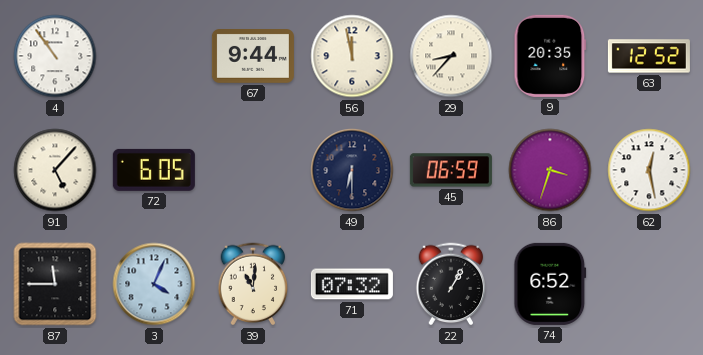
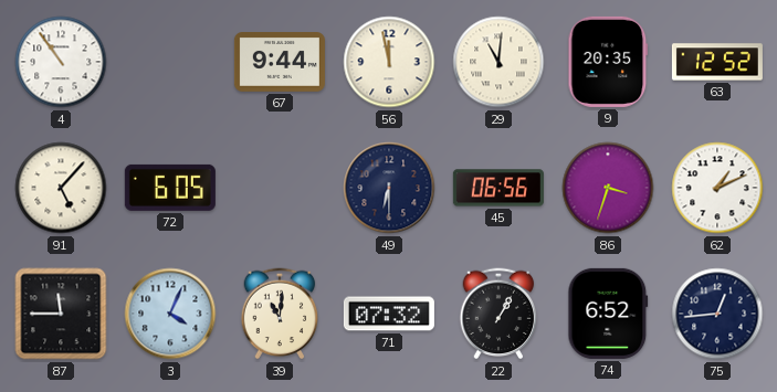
29: 8:37 -> 11:01 (498, 62)
45: 06:59 -> 06:56 (498, 188)
62: 12:28 -> 1:11 (717, 188)
75: none -> 12:44 (717, 314)
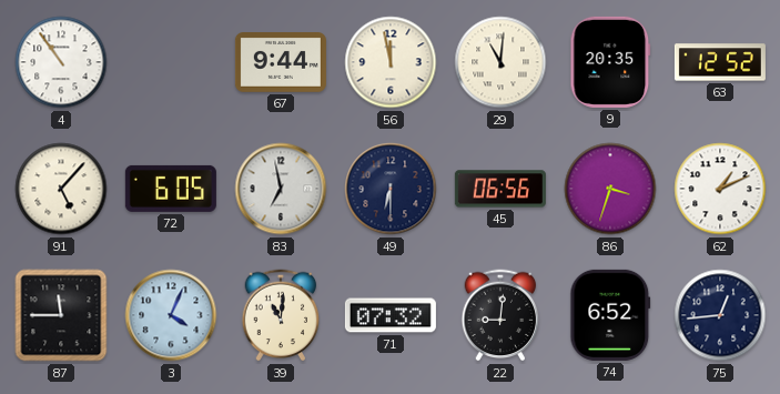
83: none -> 6:58 (281, 189)
22: 1:05 -> 9:01 (500, 315)
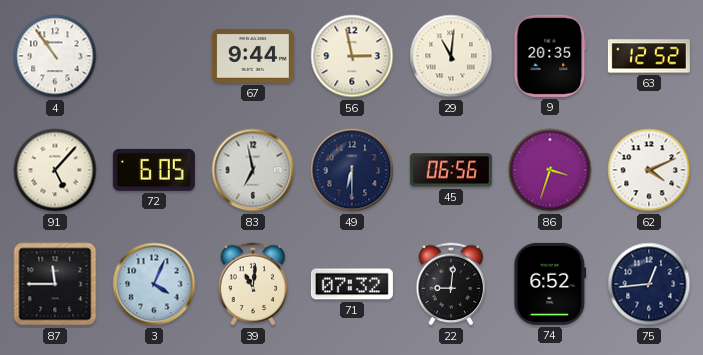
56: 11:58 -> 2:58 (352, 56)
62: 1:11 -> 4:11 (649, 170)
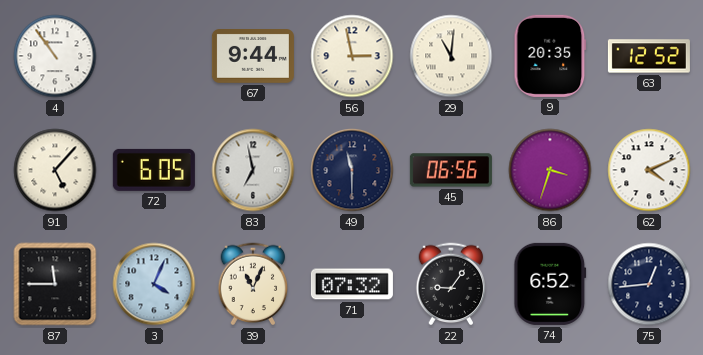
49: 6:30 -> 11:30 (352, 170)
39: 11:01 -> 11:04 (253, 284)
22: 9:01 -> 9:06 (451, 284)
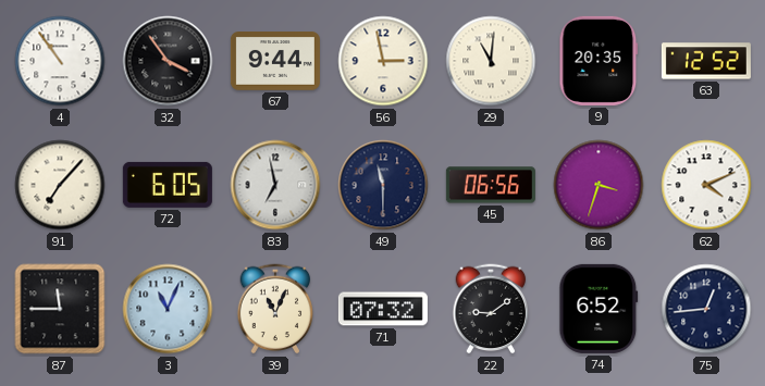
32: none -> 3:54 (168, 61)
91: 5:07 -> 7:07 (60, 185)
3: 4:04 -> 11:04 (168, 309)
22: 9:06 -> 9:09 (491, 309)
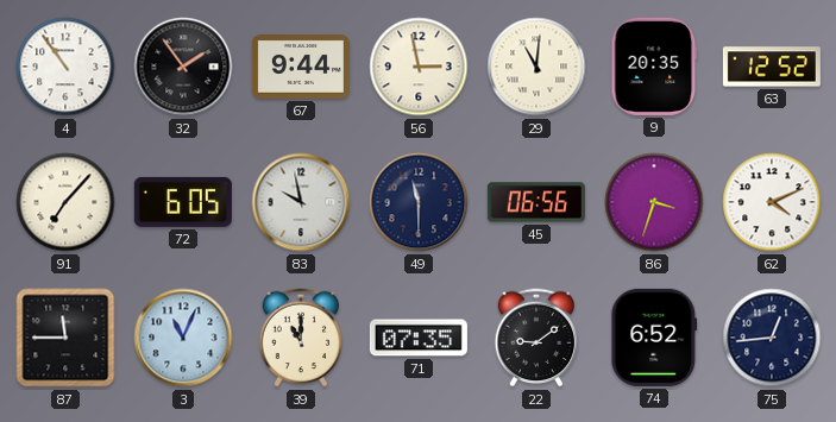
32: 3:54 -> 1:54 (183, 67)
83: 6:58 -> 9:58 (301, 202)
39: 11:04 -> 11:00 (301, 338)
71: 07:32 -> 07:35 (419, 338)
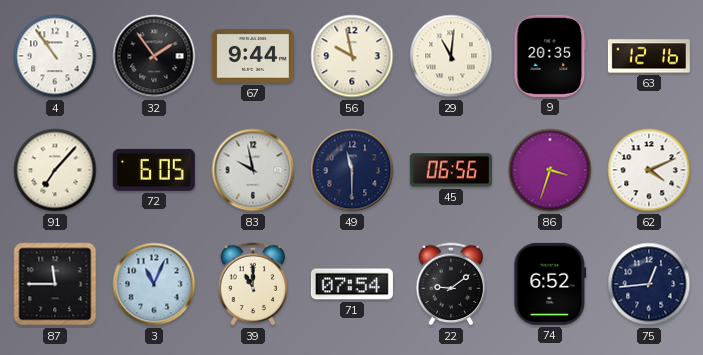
56: 2:58 -> 9:58 (352, 56)
63: 12:52 -> 12:16 (649, 56)
71: 07:35 -> 07:54 (352, 284)
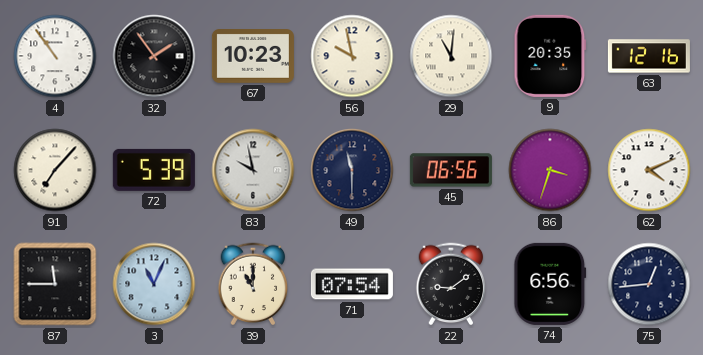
67: 9:44 -> 10:23 (253, 57)
72: 6:05 -> 5:39 (154, 170)
74: 6:52 -> 6:56 (550, 284)
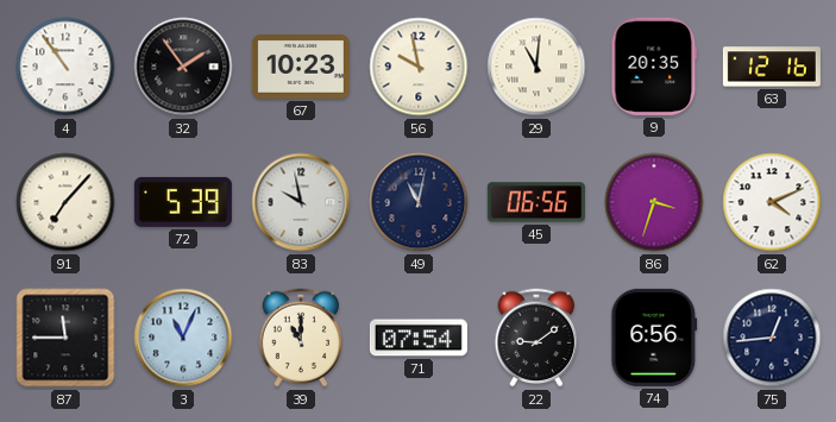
49: 11:30 -> 11:02 (419, 202)
